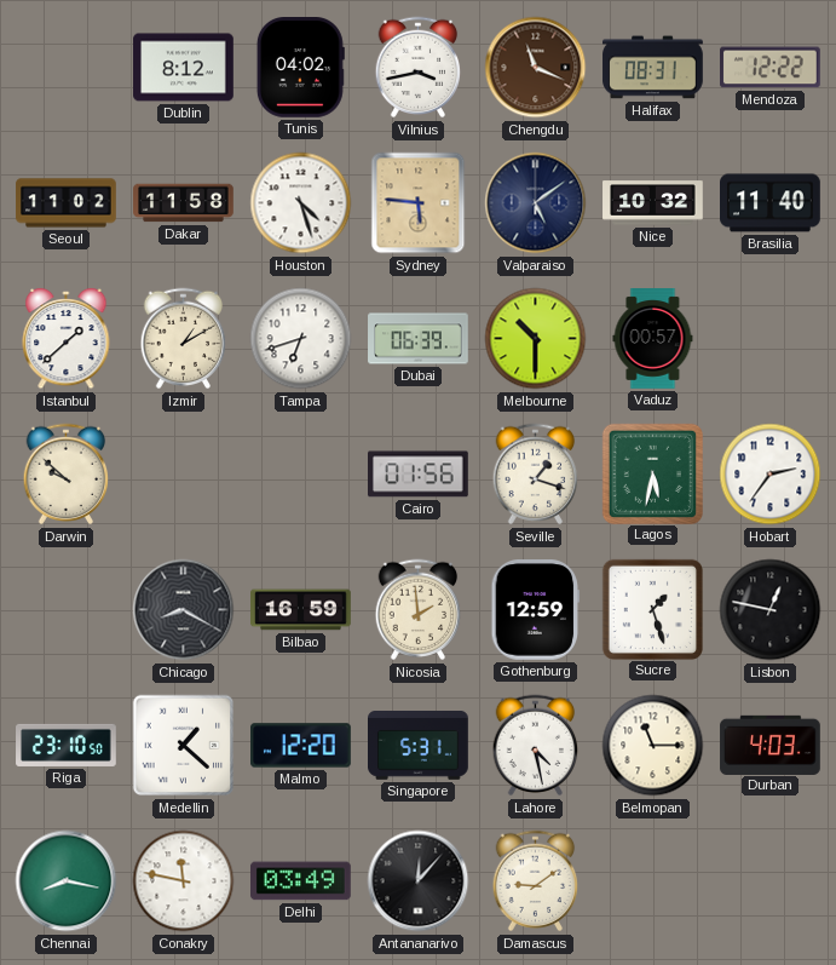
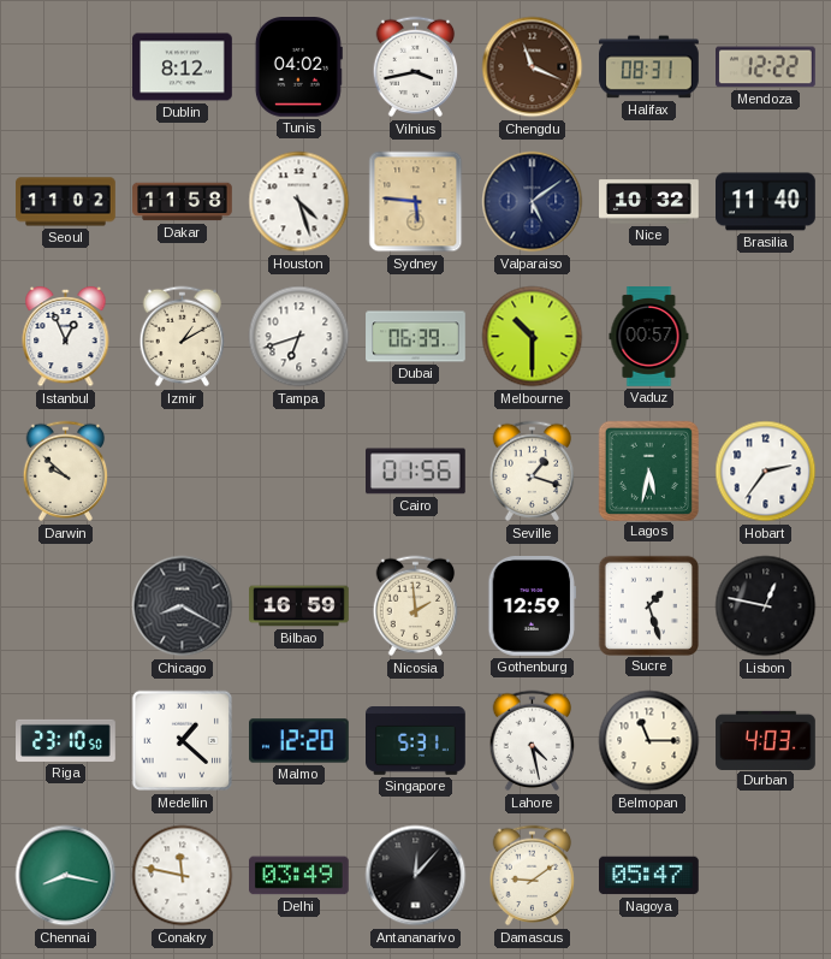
Istanbul: 1:38 -> 12:56 (66, 337)
Nagoya: none -> 05:47 (649, 876)
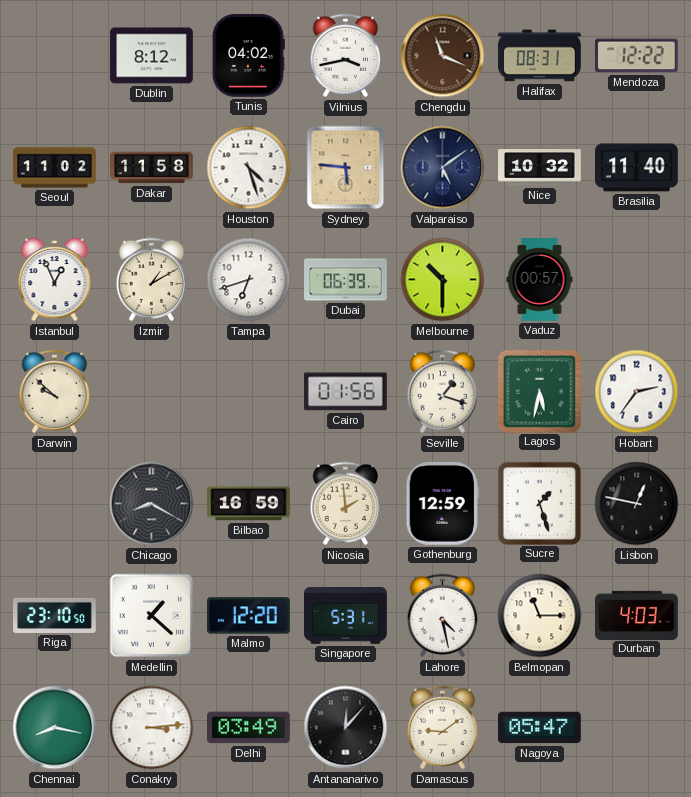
Conakry: 11:47 -> 3:14 (152, 728)
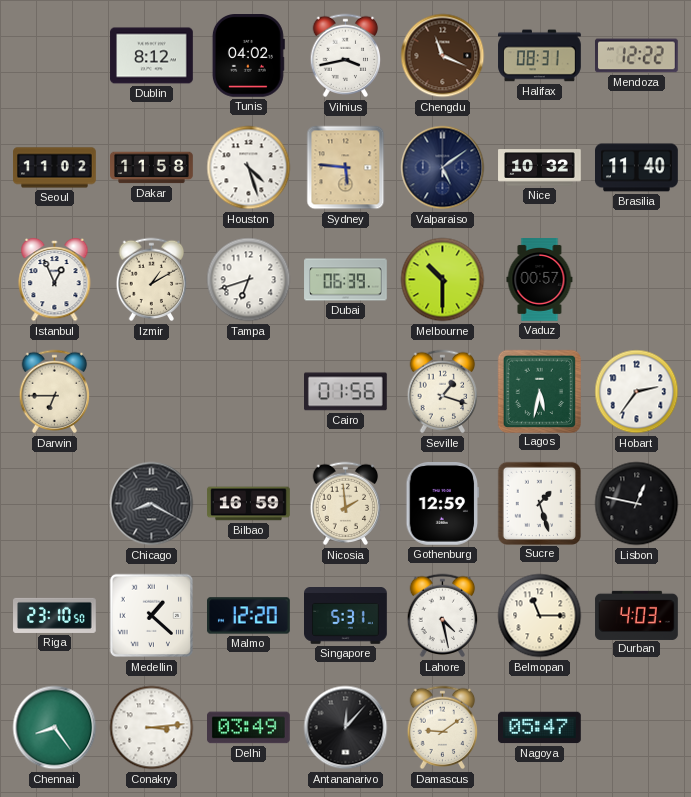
Darwin: 9:52 -> 6:45 (55, 392)
Chennai: 8:17 -> 8:24 (55, 728)
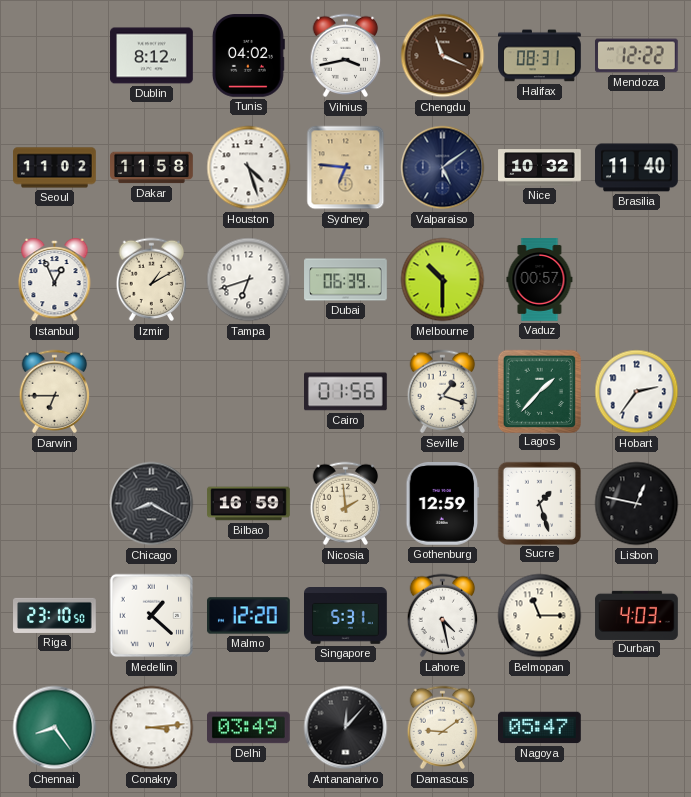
Sydney: 5:46 -> 6:46 (346, 168)
Lagos: 5:32 -> 1:37 (539, 391)
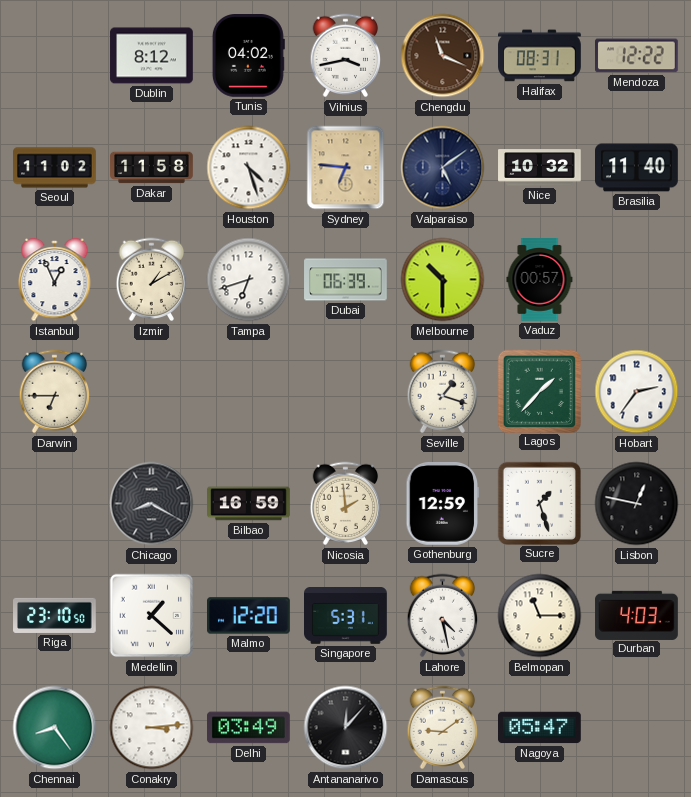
Cairo: 01:56 -> none (346, 392)
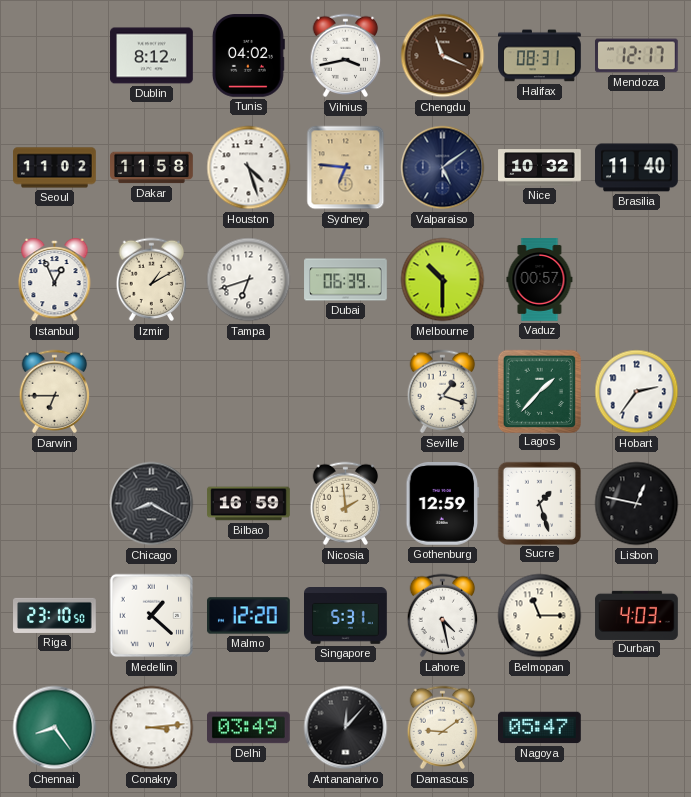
Mendoza: 12:22 -> 12:17 (637, 56)
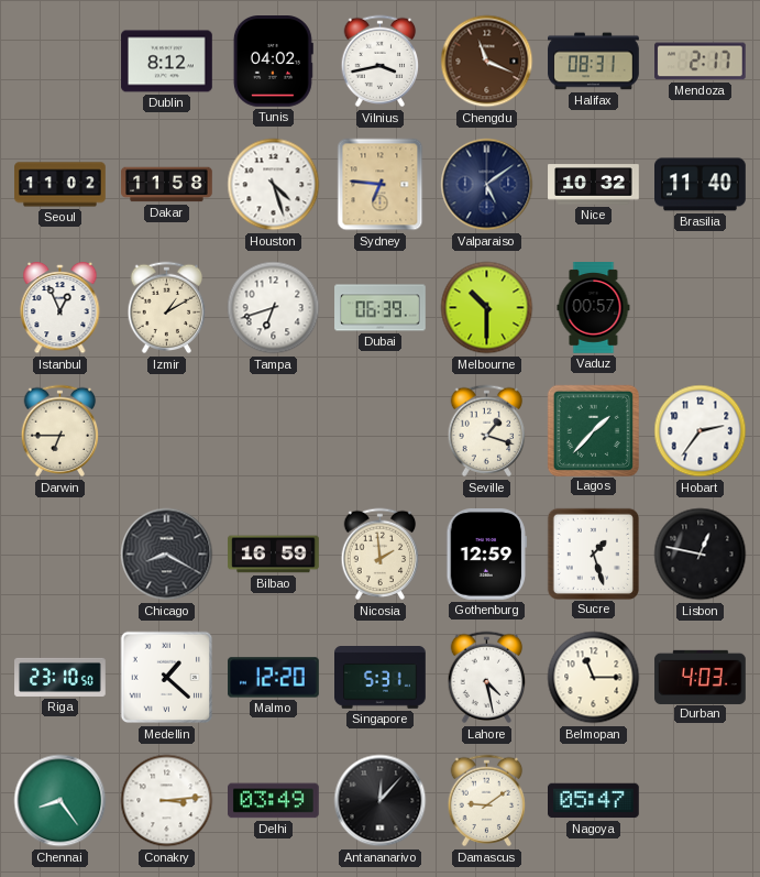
Mendoza: 12:17 -> 2:17 (701, 62)
